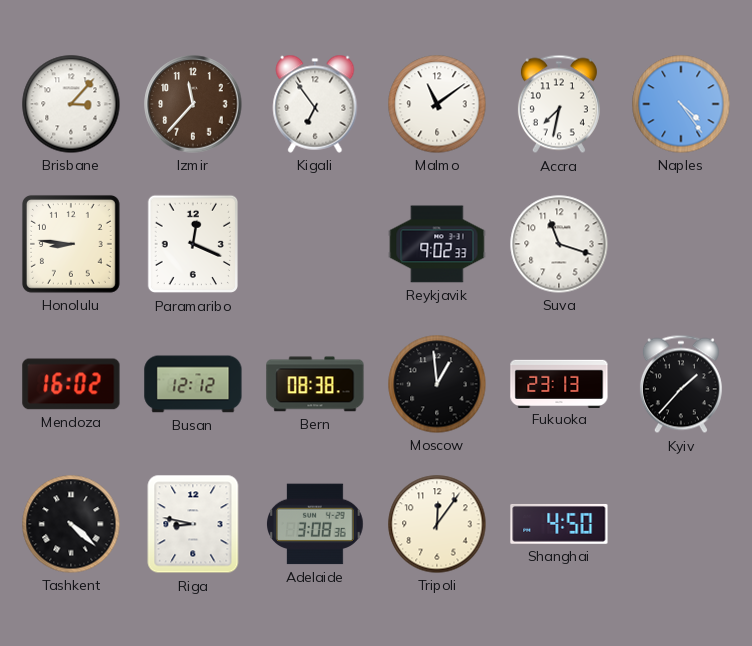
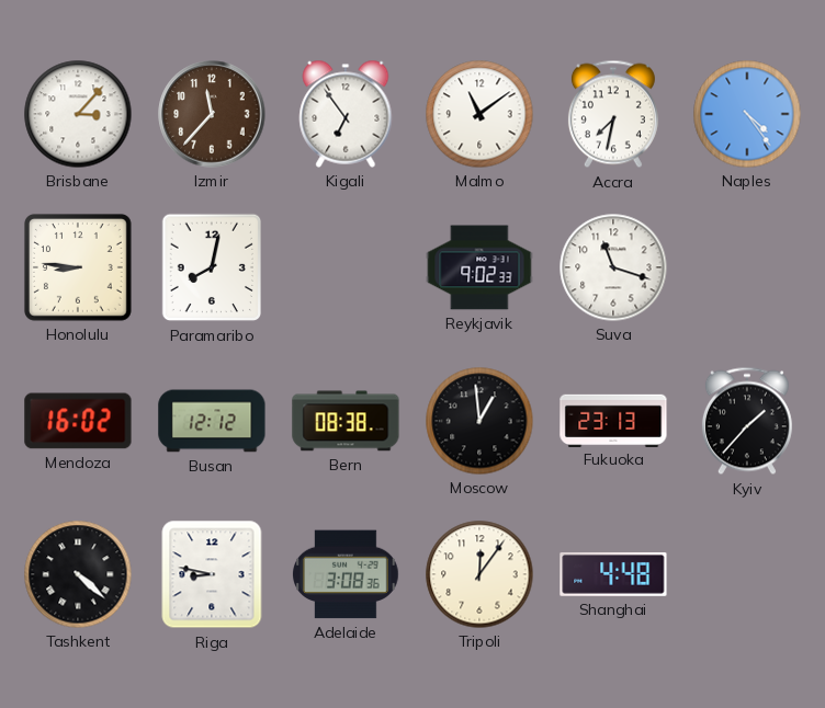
Paramaribo: 12:19 -> 8:02 (211, 267)
Shanghai: 4:50 -> 4:48 (613, 574)
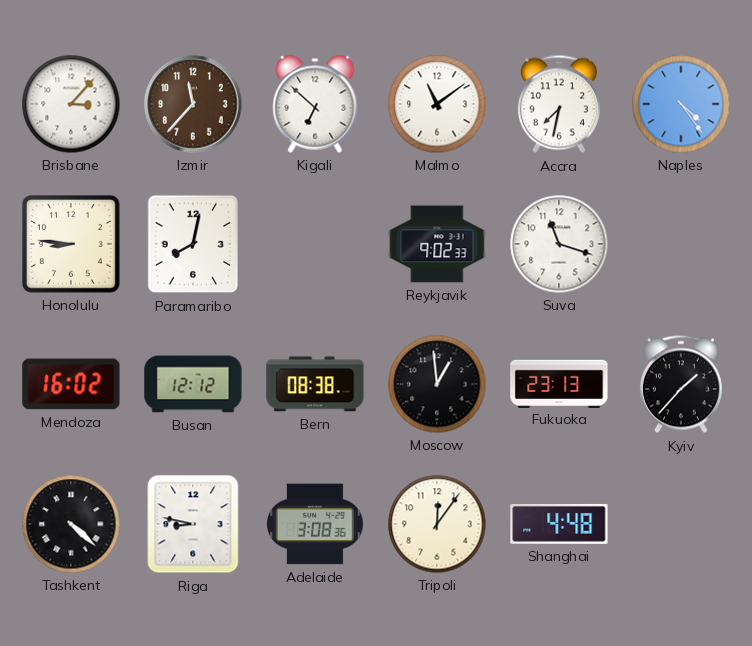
Kigali: 6:54 -> 6:52 (315, 104)
